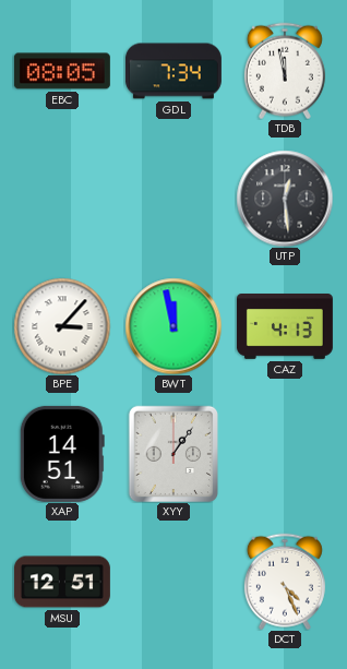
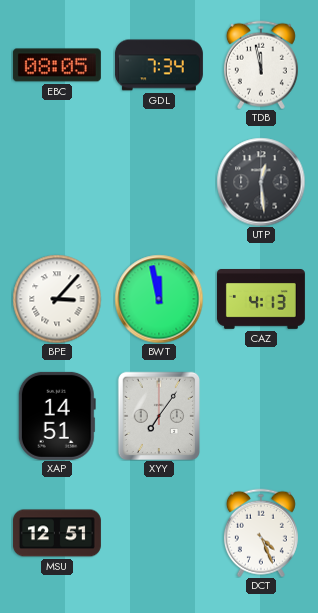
XYY: 1:06 -> 7:06 (159, 416)
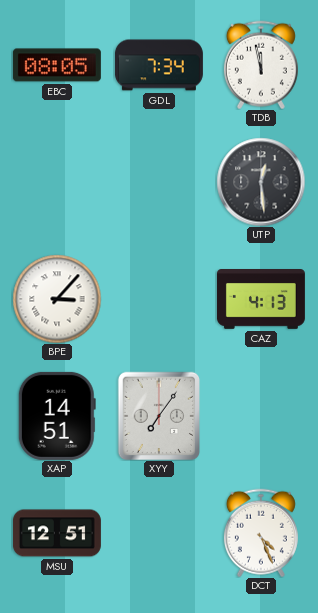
BWT: 11:58 -> none (159, 299)
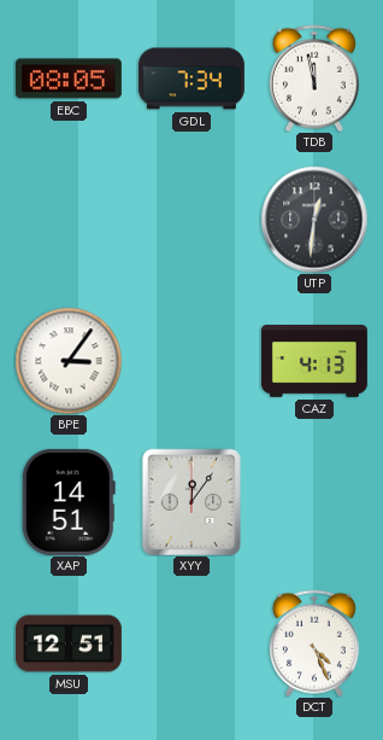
UTP: 12:29 -> 12:31 (314, 220)
BPE: 3:07 -> 3:06 (69, 361)
XYY: 7:06 -> 12:06 (191, 502)
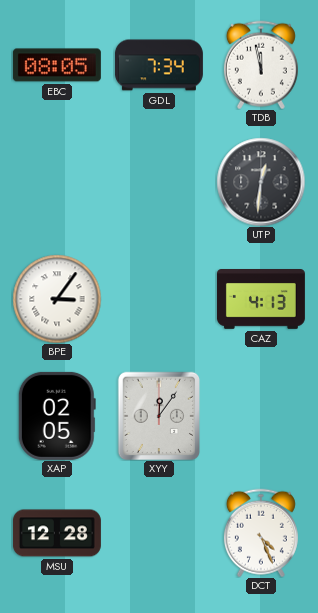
XAP: 14:51 -> 02:05 (57, 416)
MSU: 12:51 -> 12:28 (57, 533)
